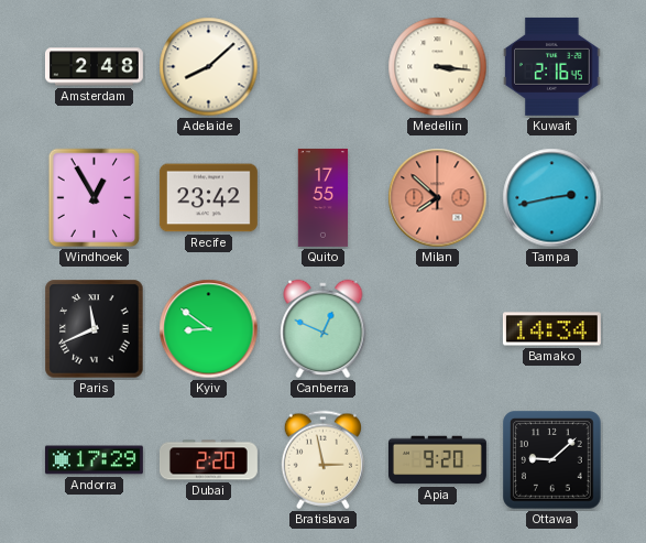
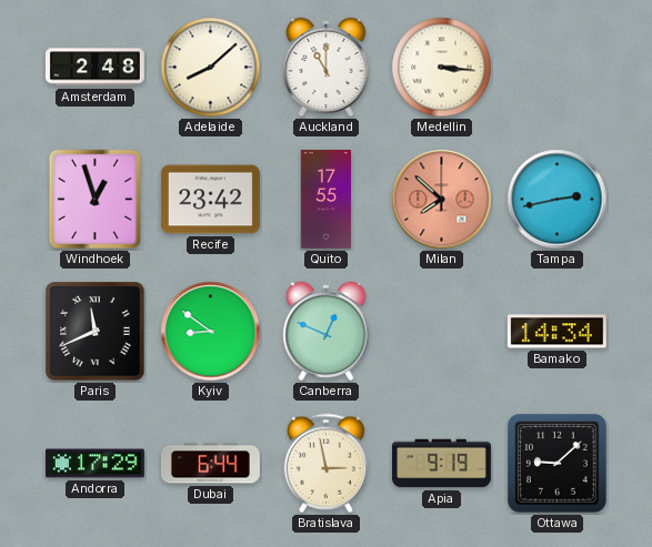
Auckland: none -> 11:00 (327, 68)
Kuwait: 2:16 -> none (552, 66)
Windhoek: 12:55 -> 12:57 (96, 200)
Dubai: 2:20 -> 6:44 (211, 464)
Apia: 9:20 -> 9:19 (441, 464)
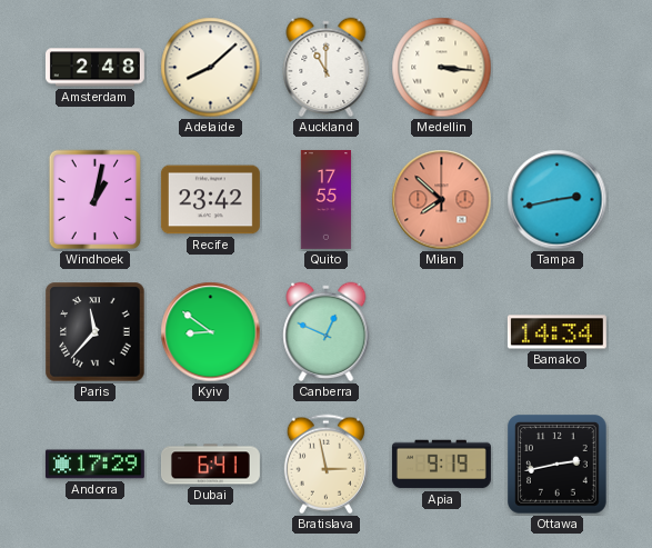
Windhoek: 12:57 -> 1:02 (96, 200)
Paris: 11:41 -> 11:37 (96, 332)
Dubai: 6:44 -> 6:41 (211, 465)
Ottawa: 9:08 -> 2:43 (558, 465)
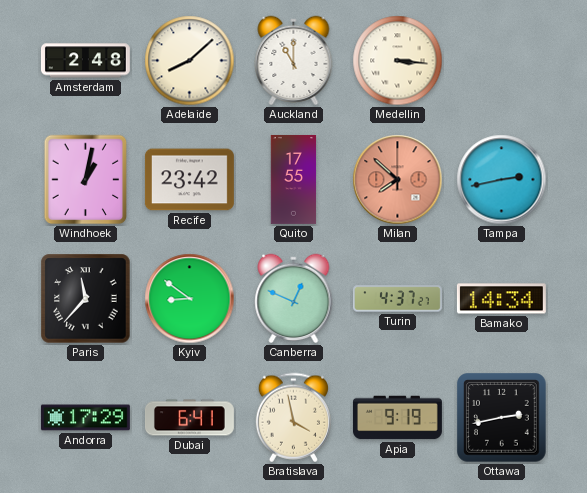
Turin: none -> 4:37 (397, 299)
Bratislava: 2:58 -> 3:58 (293, 418)
